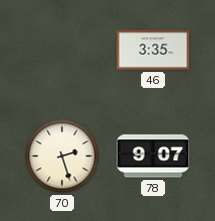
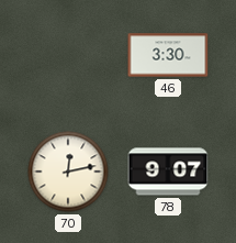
46: 3:35 -> 3:30 (168, 55)
70: 2:27 -> 12:13 (68, 172)
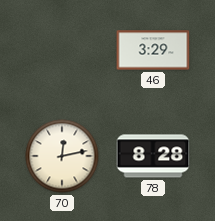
46: 3:30 -> 3:29 (153, 50)
78: 9:07 -> 8:28 (153, 156)
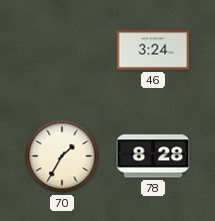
46: 3:29 -> 3:24 (153, 50)
70: 12:13 -> 1:35 (62, 156)
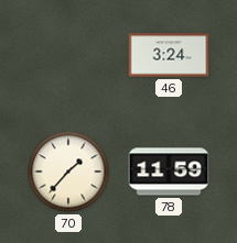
70: 1:35 -> 1:37 (68, 172)
78: 8:28 -> 11:59 (169, 172)
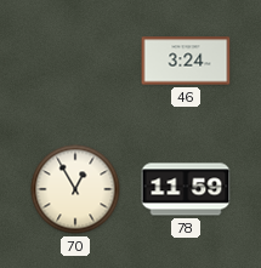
70: 1:37 -> 12:55 (75, 189)
